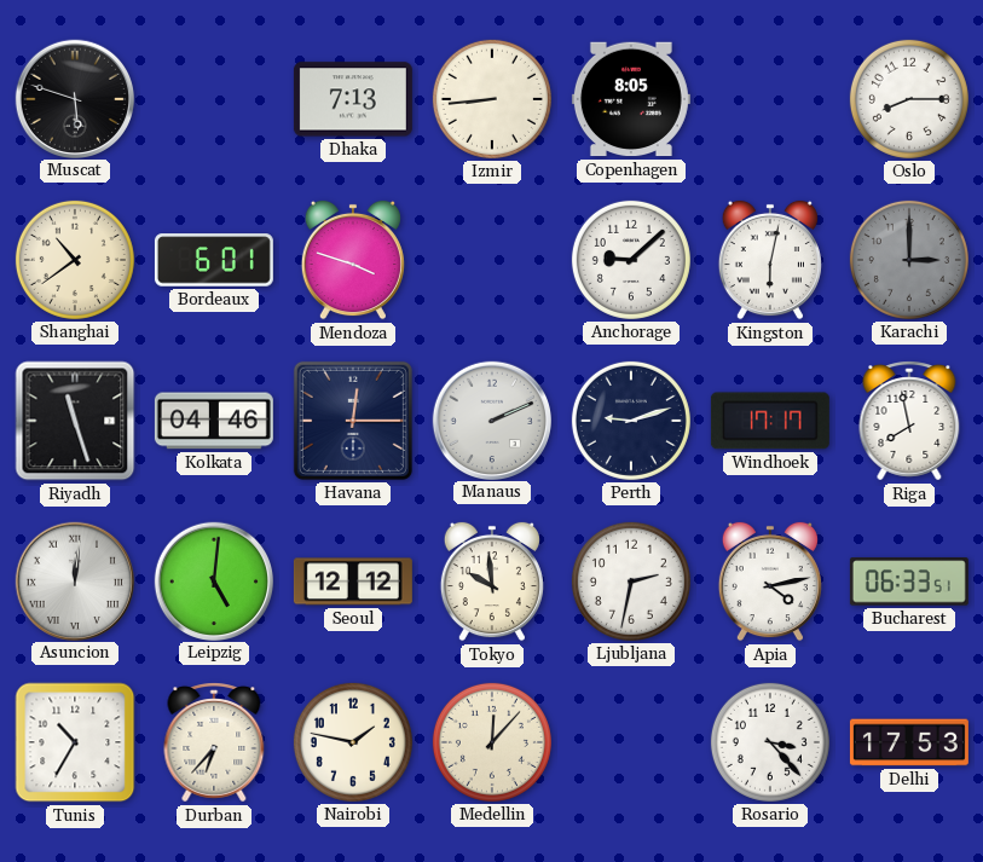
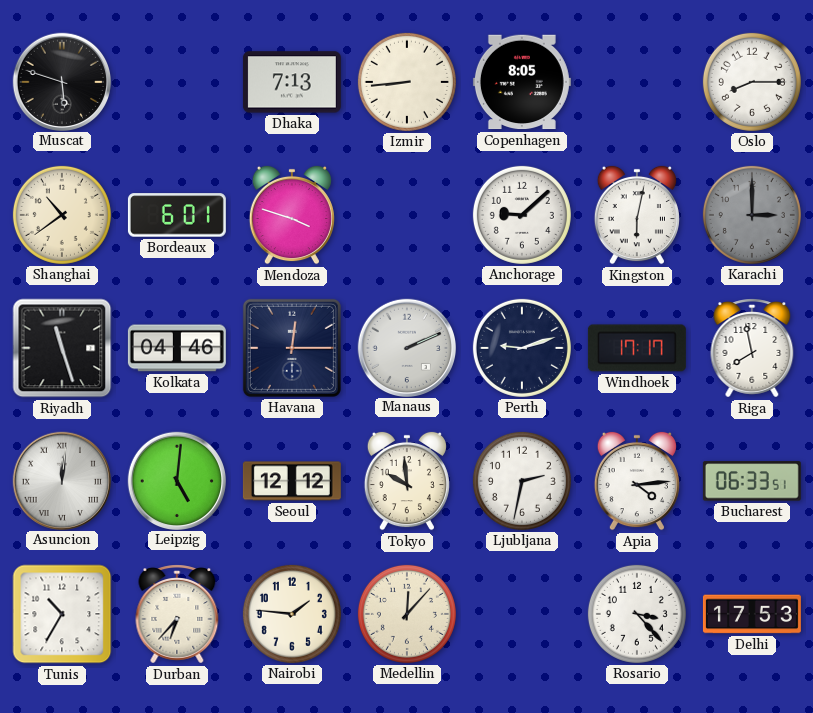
Apia: 4:13 -> 4:14 (637, 481)
Nairobi: 1:47 -> 1:46 (292, 614)
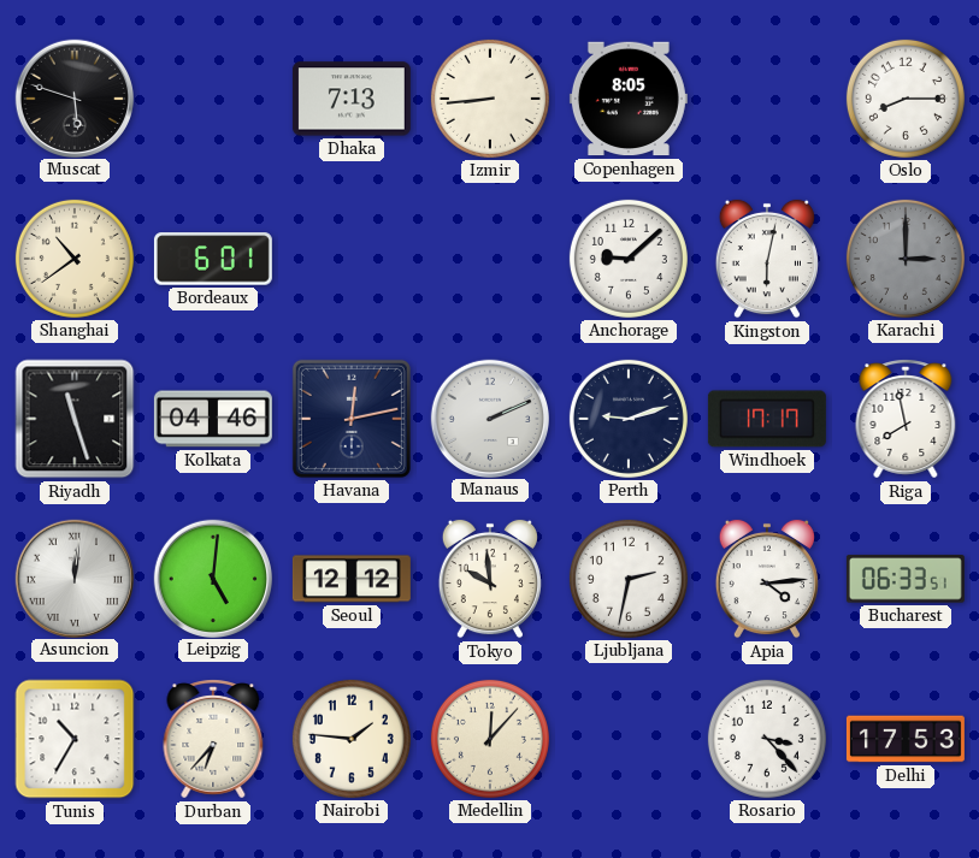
Mendoza: 3:48 -> none (292, 215)
Havana: 12:15 -> 12:13 (352, 419)
